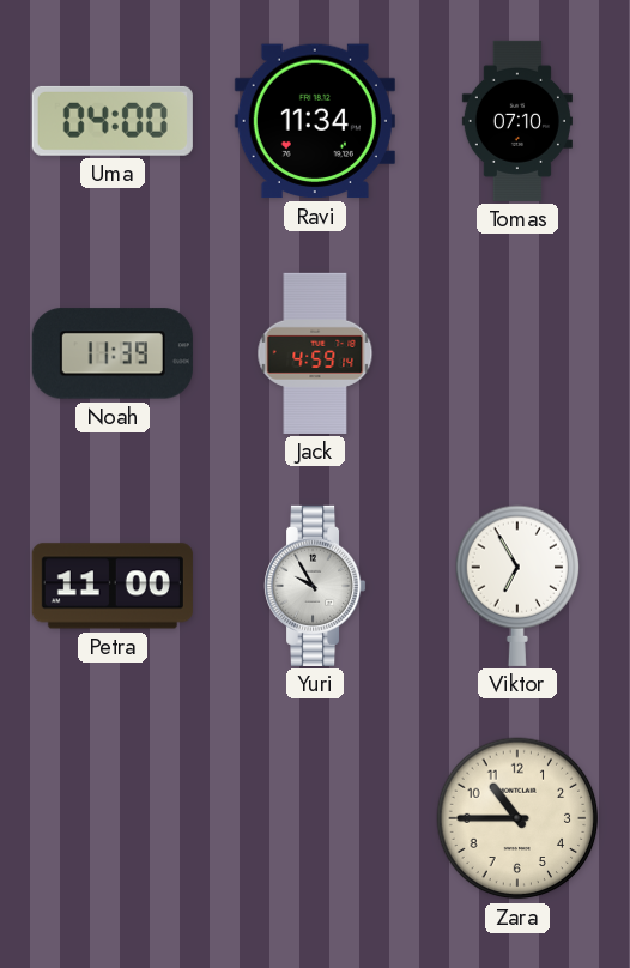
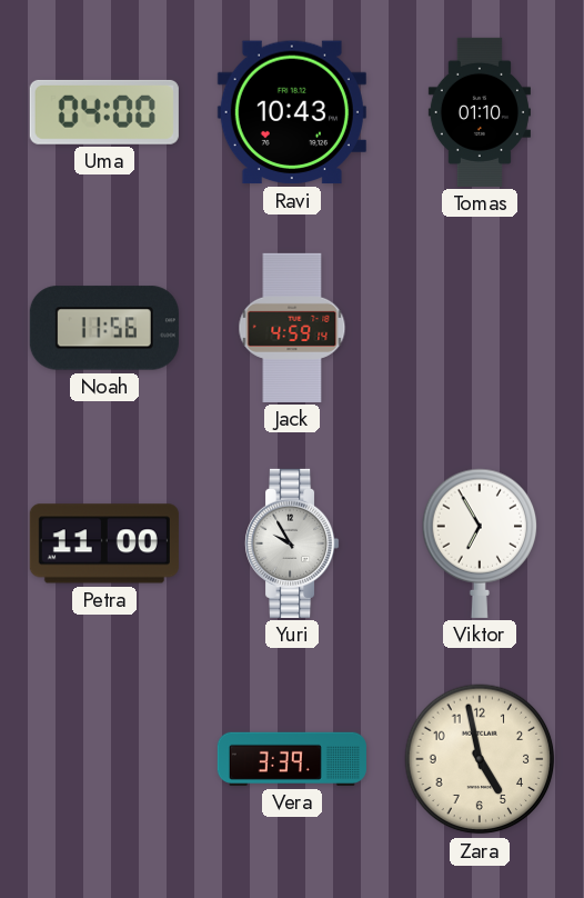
Ravi: 11:34 -> 10:43 (292, 112)
Tomas: 07:10 -> 01:10 (480, 112)
Noah: 11:39 -> 11:56 (104, 328)
Vera: none -> 3:39 (292, 759)
Zara: 10:45 -> 4:58 (480, 759)
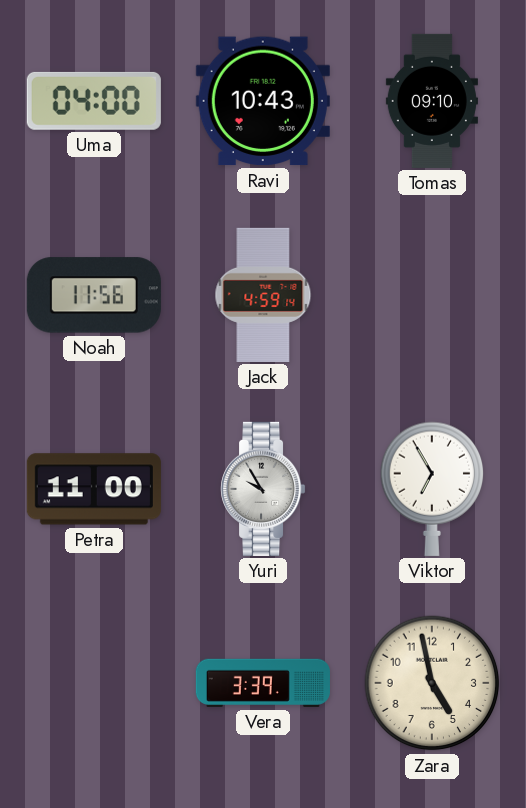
Tomas: 01:10 -> 09:10 (432, 101)
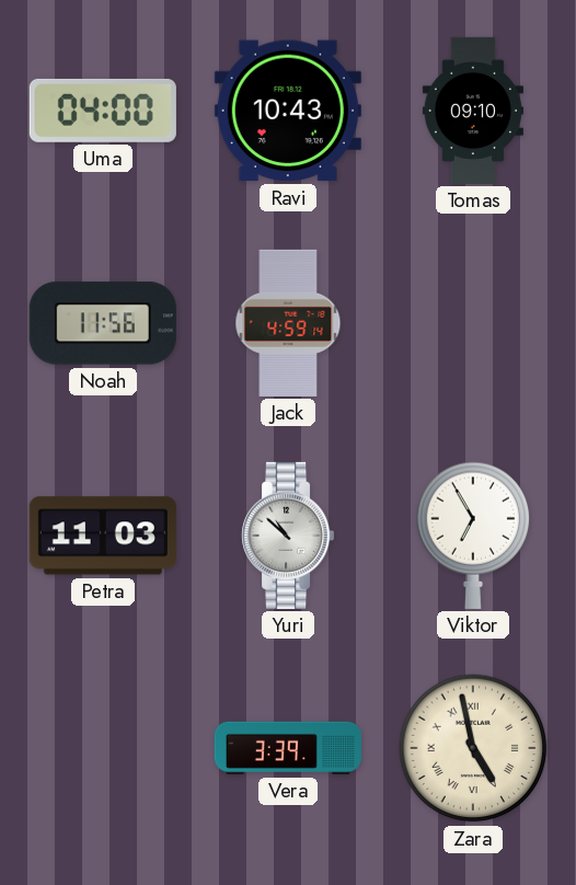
Petra: 11:00 -> 11:03 (103, 536)
Yuri: 9:55 -> 10:52 (289, 536)
Zara numerals: Arabic -> Roman (473, 748)
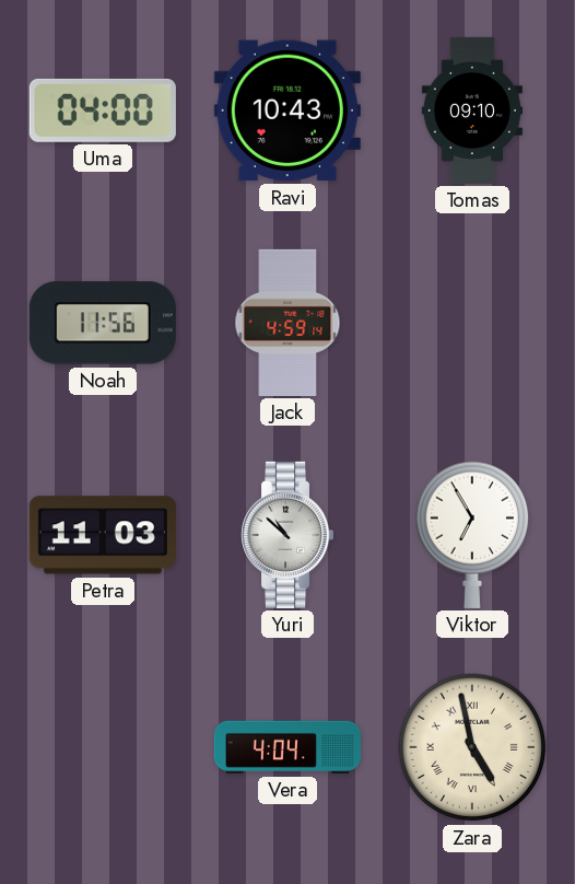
Vera: 3:39 -> 4:04 (287, 747)
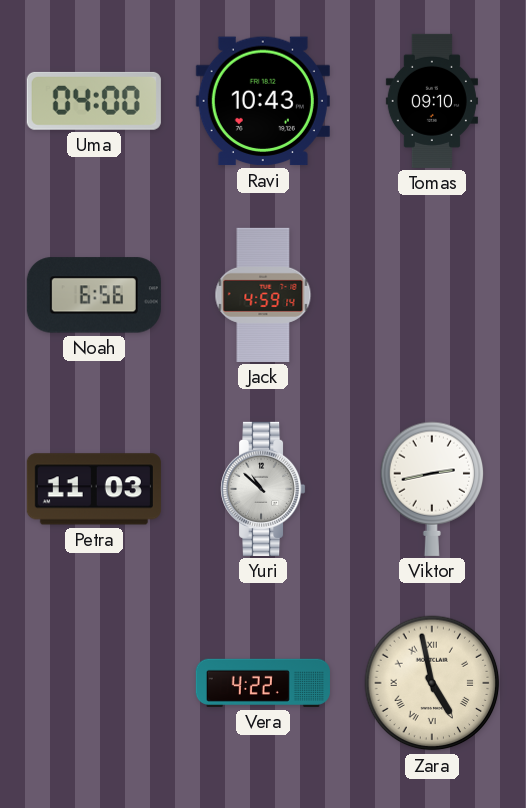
Noah: 11:56 -> 6:56 (94, 295)
Viktor: 6:55 -> 2:43 (432, 489)
Vera: 4:04 -> 4:22 (263, 683)
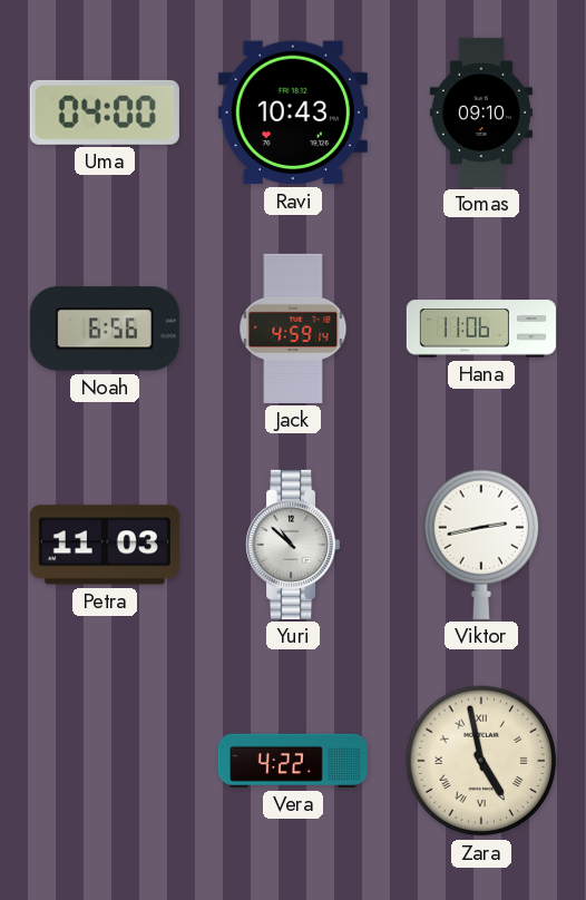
Hana: none -> 11:06 (481, 329)
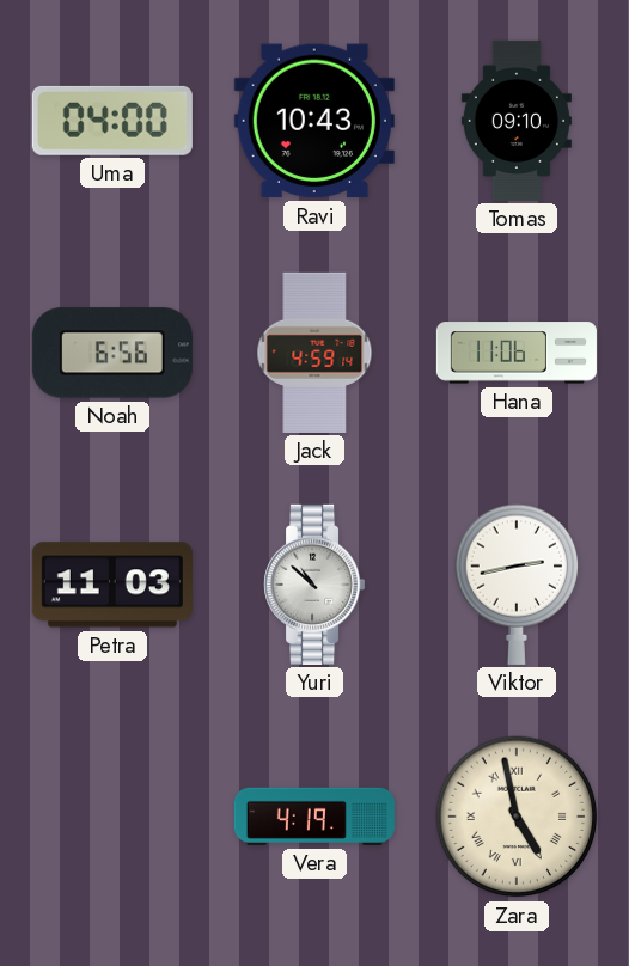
Vera: 4:22 -> 4:19 (314, 817)
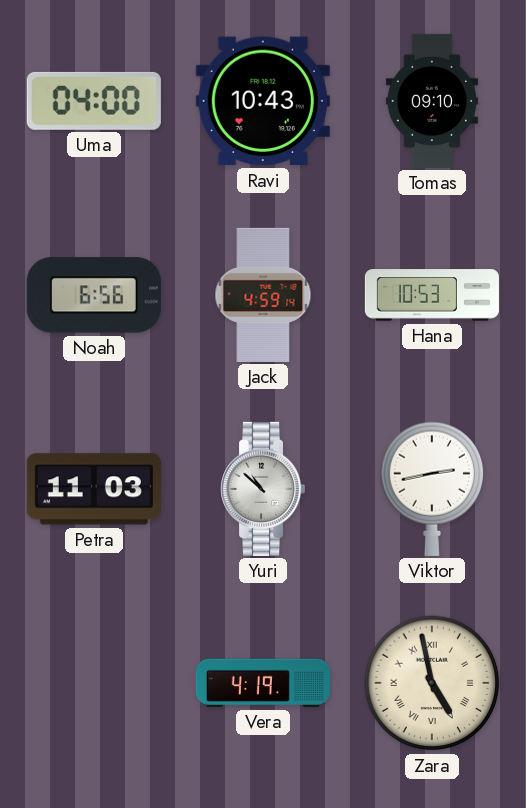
Hana: 11:06 -> 10:53 (432, 295)
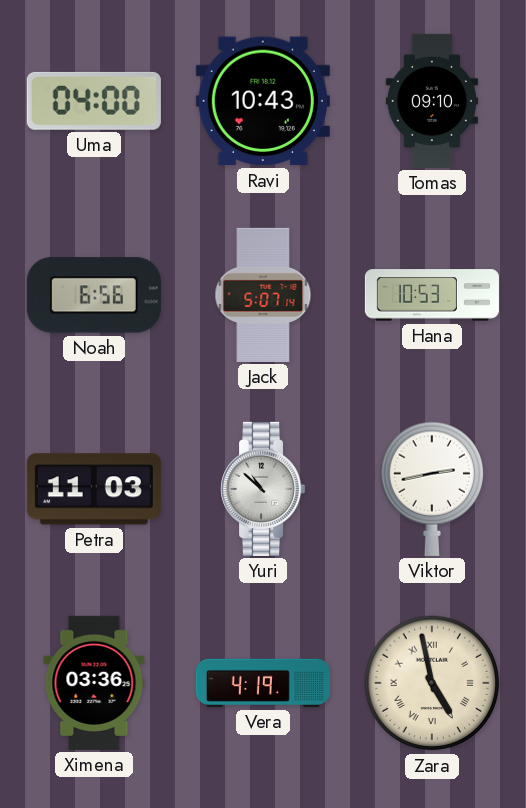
Jack: 4:59 -> 5:07 (263, 295)
Ximena: none -> 03:36 (94, 683)
